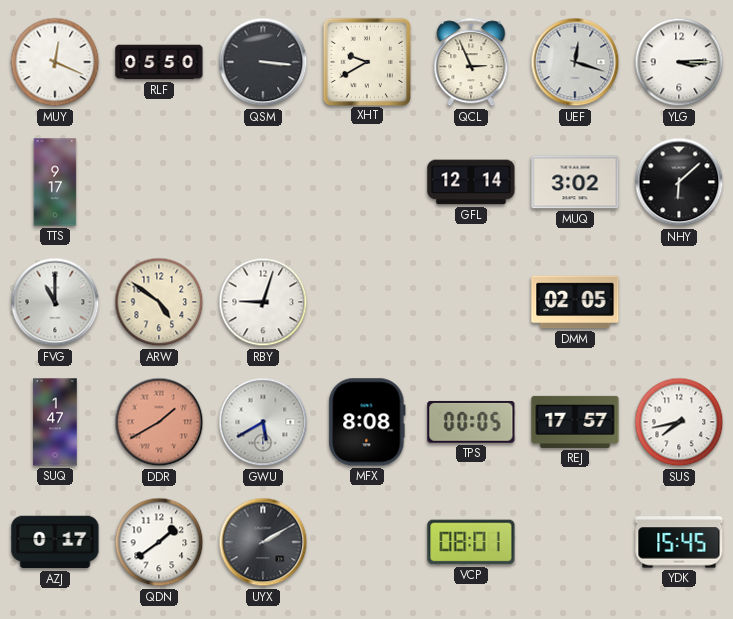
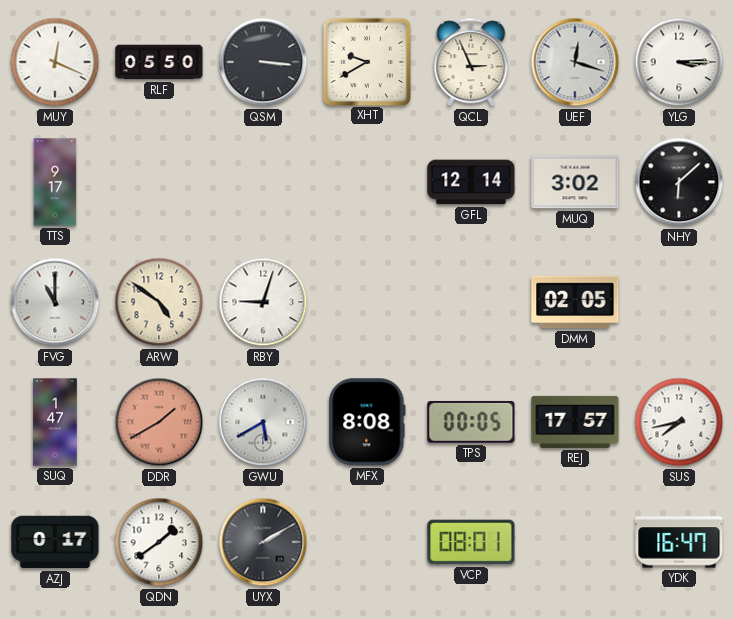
YDK: 15:45 -> 16:47 (679, 542)
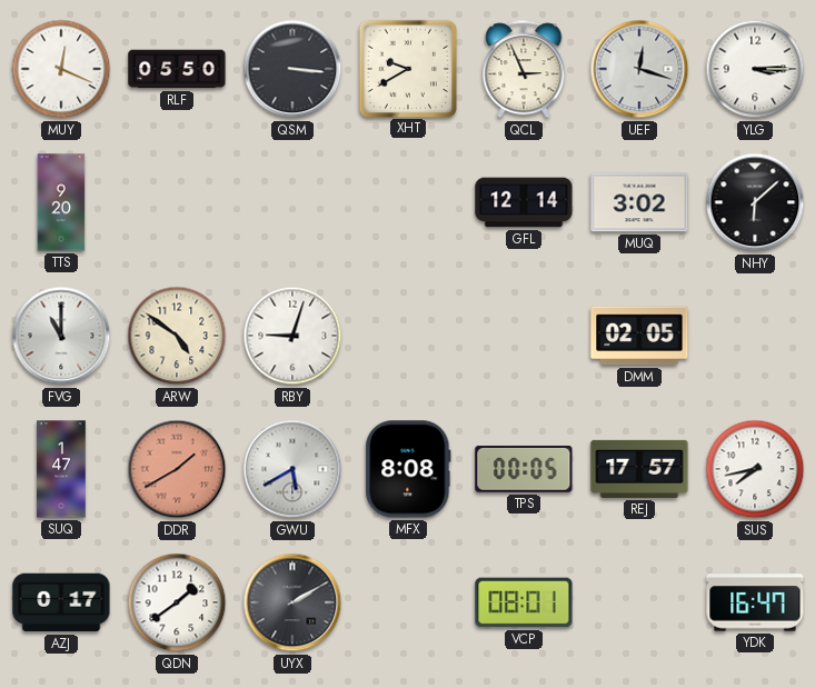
TTS: 9:17 -> 9:20 (61, 202)
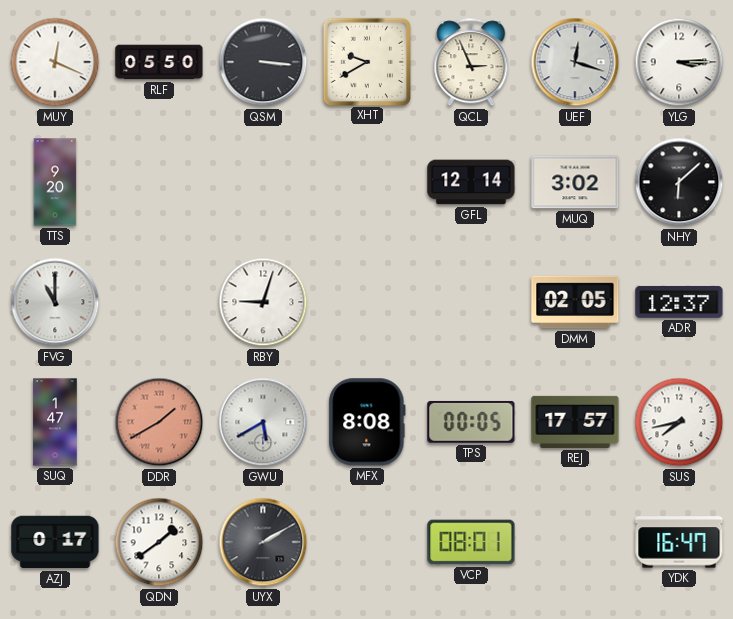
ARW: 4:51 -> none (177, 336)
ADR: none -> 12:37 (679, 302)
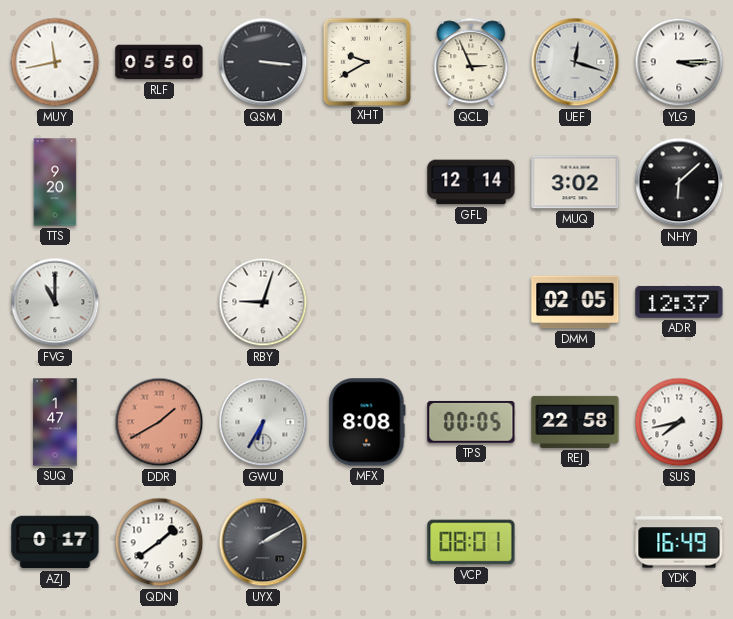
MUY: 12:19 -> 11:43 (55, 62)
GWU: 5:40 -> 6:35 (263, 422)
REJ: 17:57 -> 22:58 (575, 422)
YDK: 16:47 -> 16:49 (679, 542)
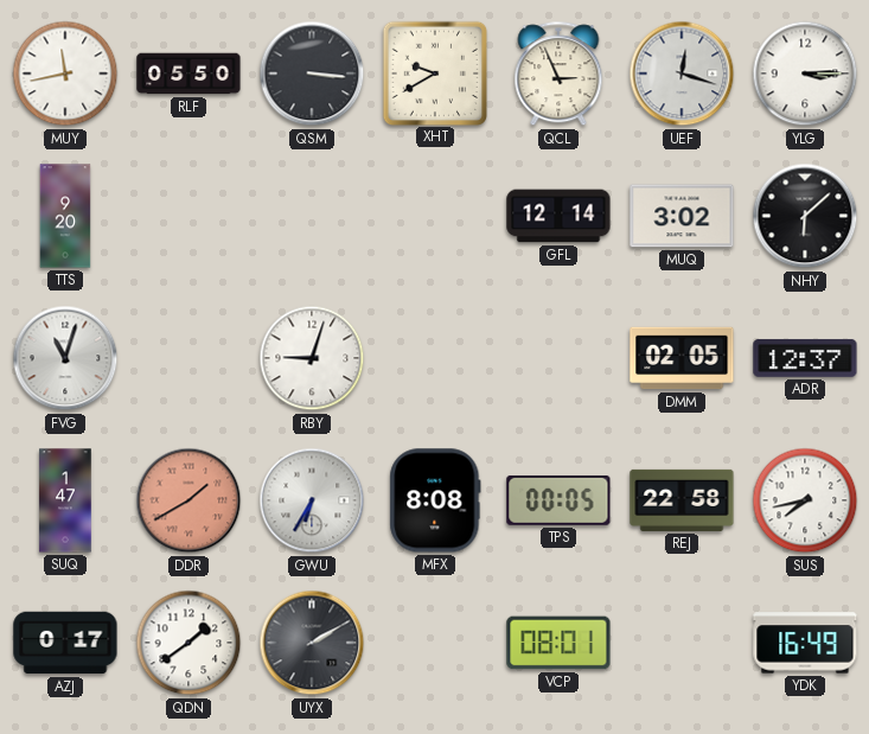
FVG: 11:00 -> 11:03 (65, 358)
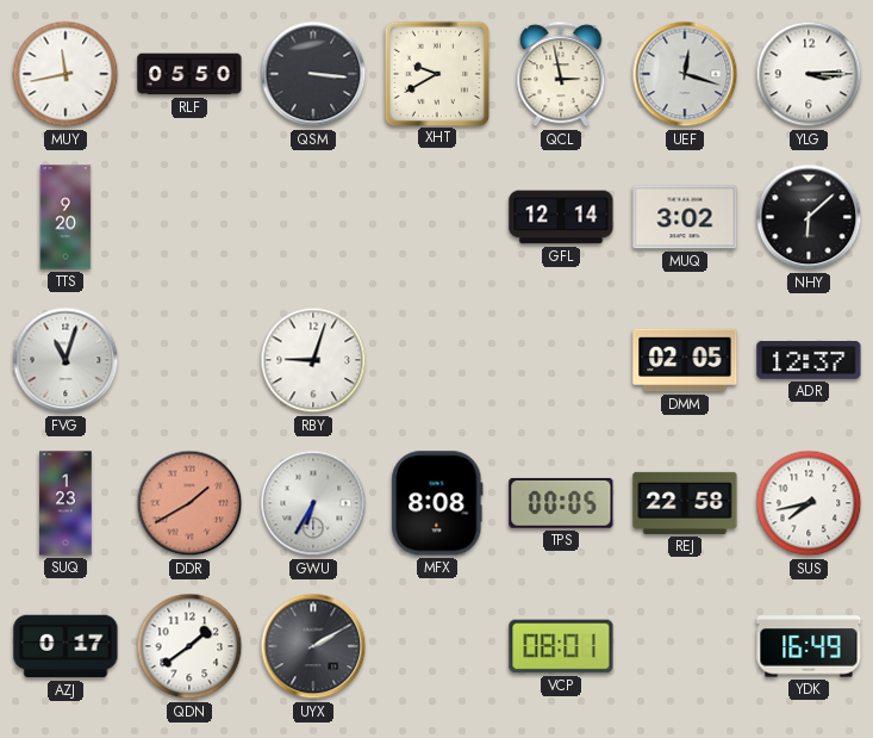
QCL: 2:56 -> 2:58 (561, 75)
SUQ: 1:47 -> 1:23 (66, 503)
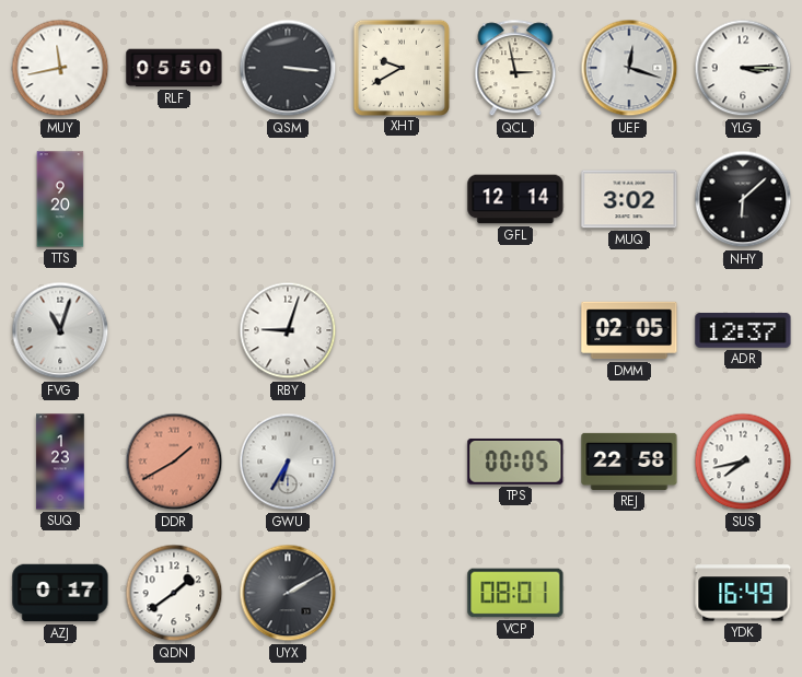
MFX: 8:08 -> none (437, 503)
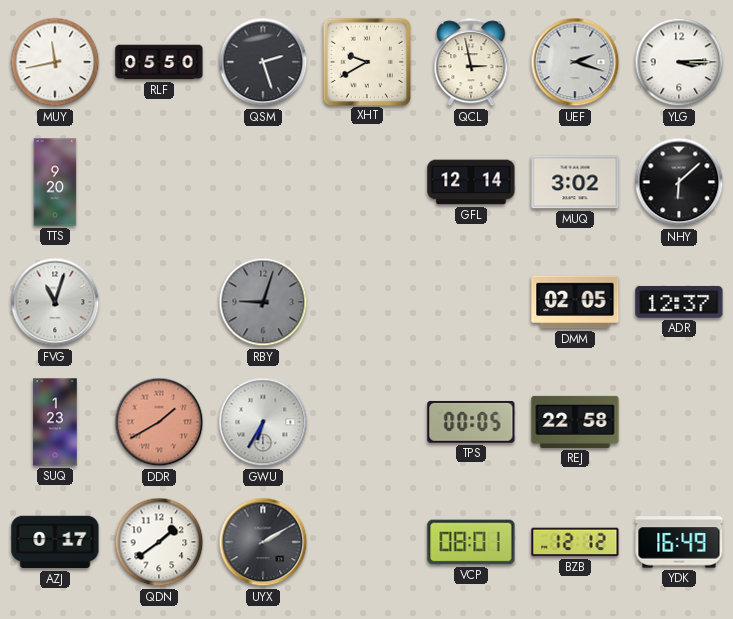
QSM: 3:16 -> 2:27 (263, 62)
UEF: 12:18 -> 2:18 (575, 62)
RBY dial: white -> grey (263, 302)
SUS: 7:43 -> none (743, 462)
BZB: none -> 12:12 (575, 542)
